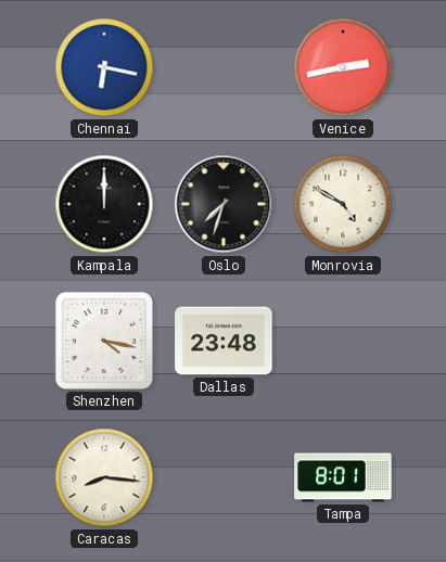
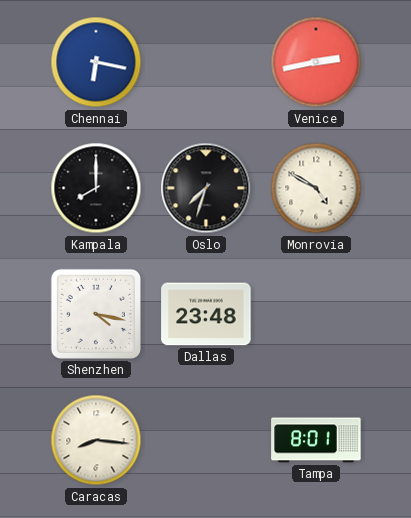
Kampala: 12:00 -> 8:00 (96, 188)
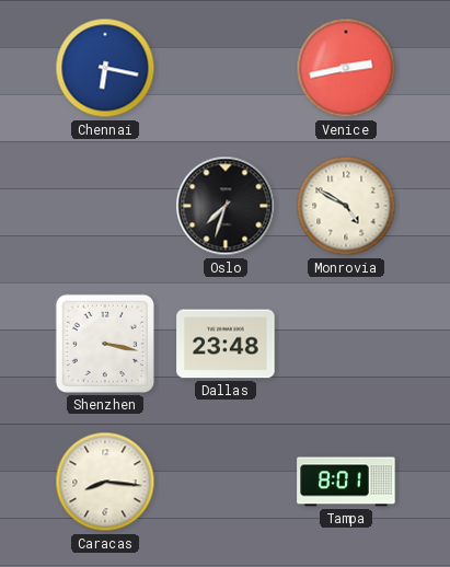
Kampala: 8:00 -> none (96, 188)
Shenzhen: 4:17 -> 3:17 (105, 344)
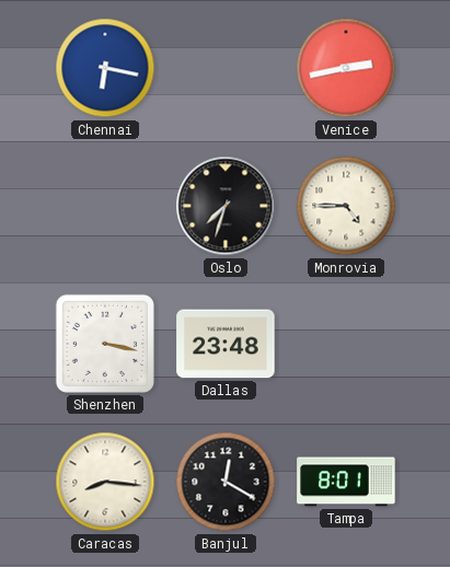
Monrovia: 4:50 -> 4:45 (346, 206)
Banjul: none -> 12:20 (226, 482)
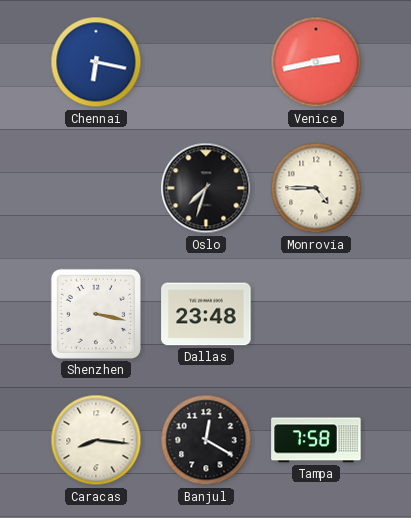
Tampa: 8:01 -> 7:58 (316, 440)
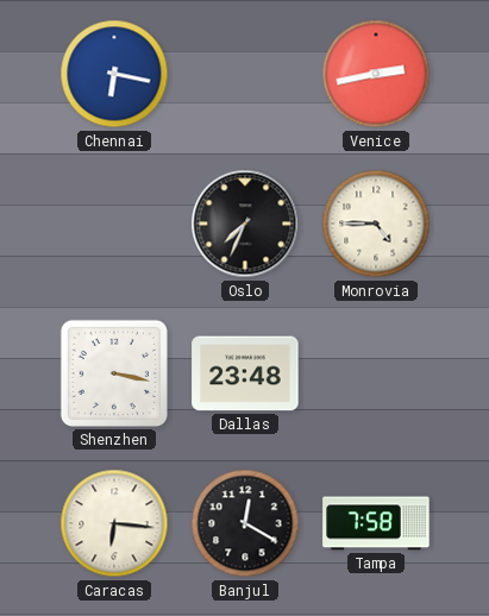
Oslo: 7:33 -> 7:34 (245, 224)
Caracas: 8:16 -> 6:16 (114, 523)
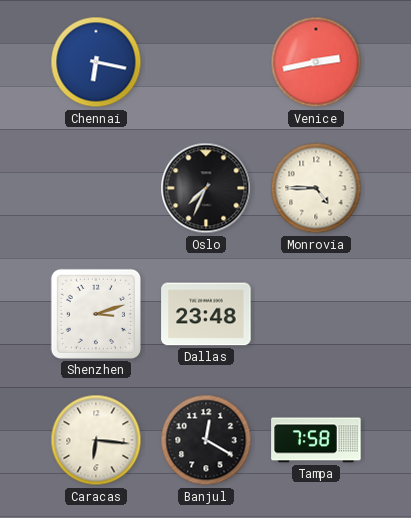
Shenzhen: 3:17 -> 3:12 (96, 314)
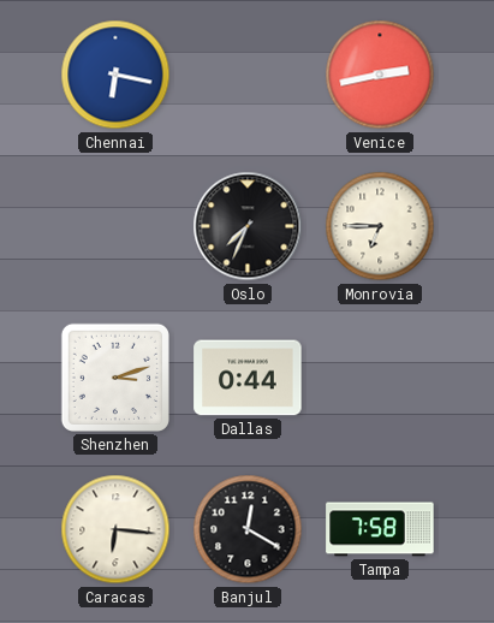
Monrovia: 4:45 -> 6:45 (380, 226)
Dallas: 23:48 -> 0:44 (248, 378)
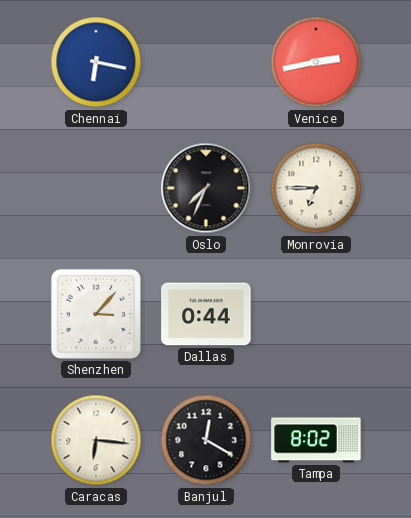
Shenzhen: 3:12 -> 3:07 (96, 314)
Tampa: 7:58 -> 8:02 (316, 440)
